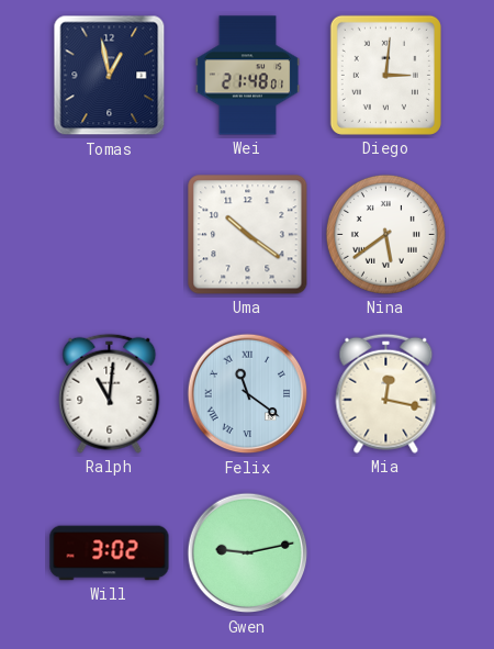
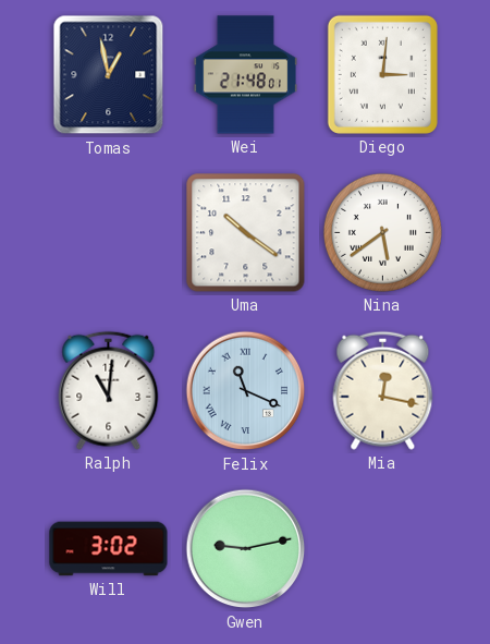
Felix: 11:21 -> 11:19 (246, 391)
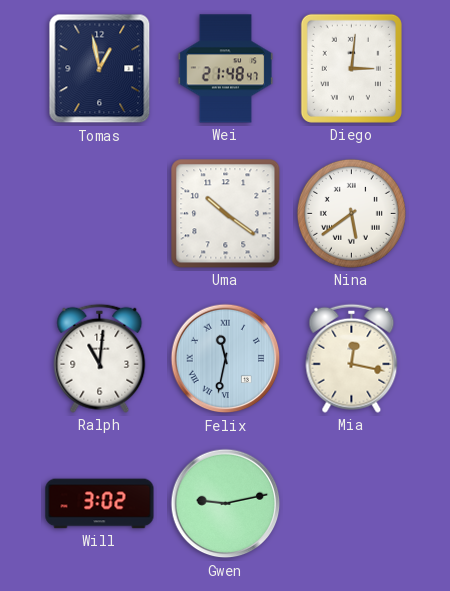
Wei: 21:48:01 -> 21:48:47 (225, 69)
Felix: 11:19 -> 11:32 (226, 359)
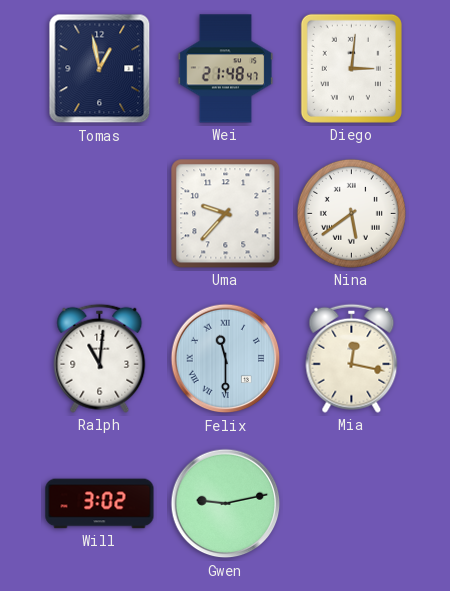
Uma: 10:21 -> 9:37 (226, 214)
Felix: 11:32 -> 11:30 (226, 359)
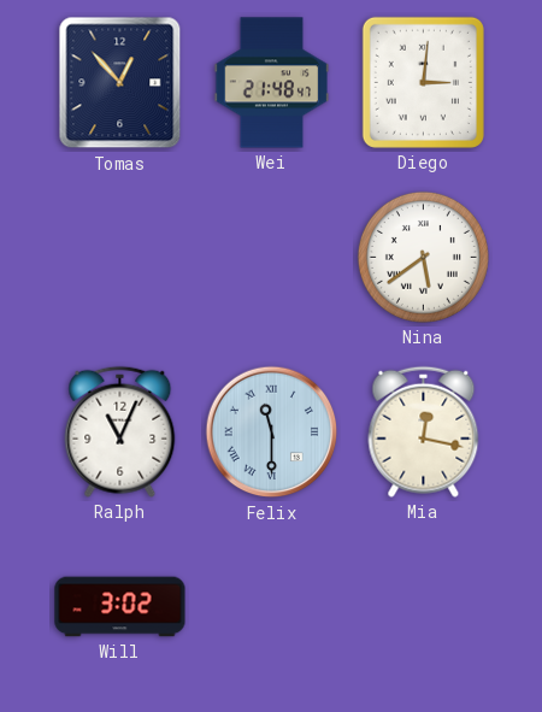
Tomas: 12:58 -> 12:53 (120, 83)
Uma: 9:37 -> none (226, 214)
Ralph: 11:01 -> 11:04 (120, 431)
Gwen: 9:13 -> none (226, 504)
